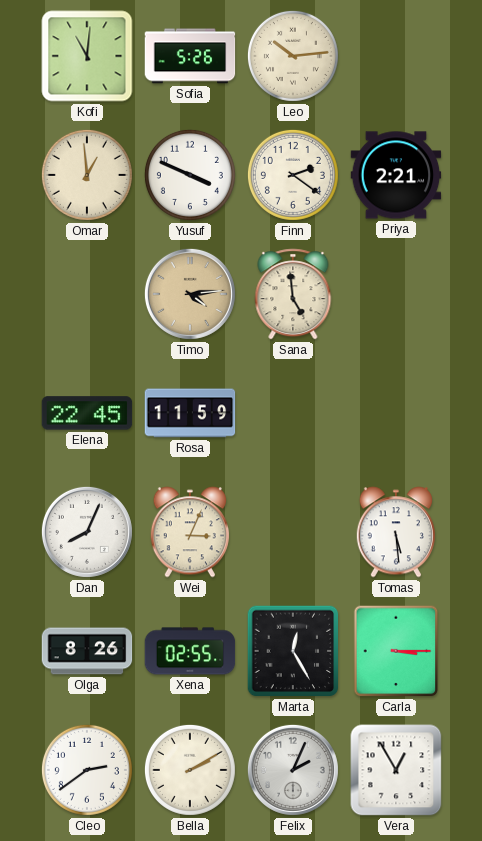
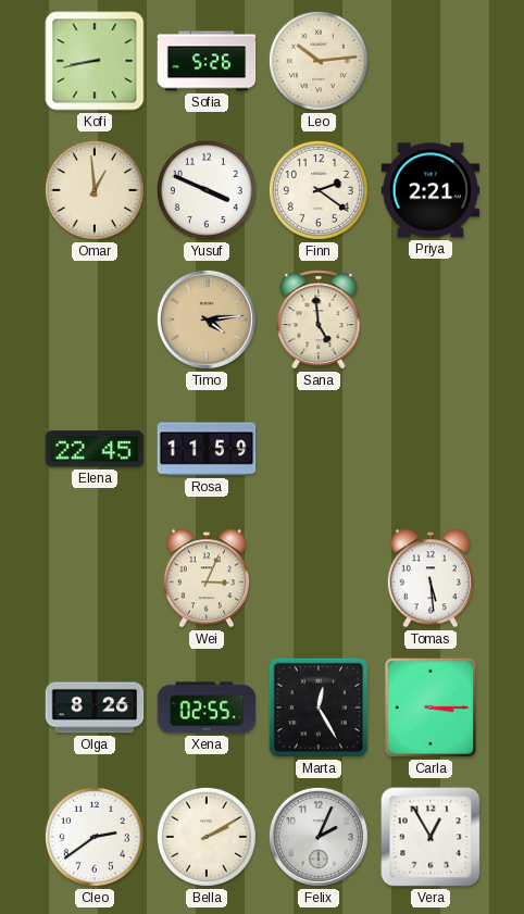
Kofi: 11:01 -> 8:43 (95, 61)
Dan: 8:04 -> none (87, 532)
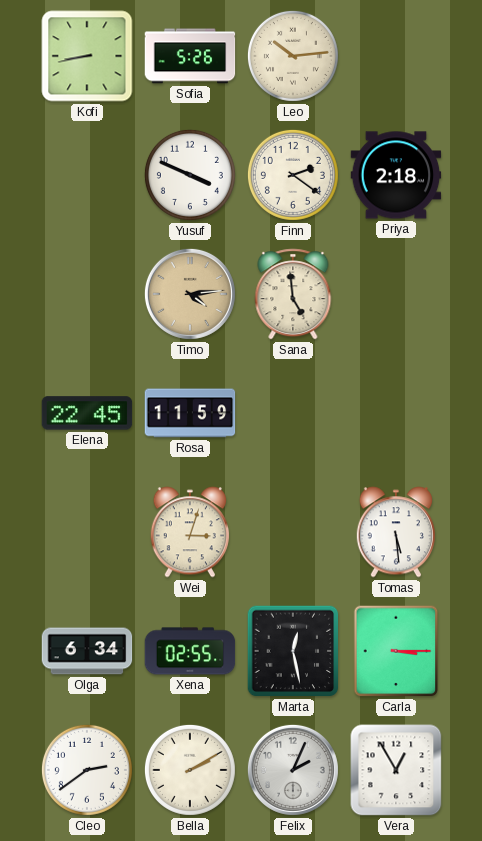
Omar: 12:59 -> none (95, 190)
Priya: 2:21 -> 2:18 (396, 175)
Wei: 3:04 -> 3:03 (190, 532)
Olga: 8:26 -> 6:34 (87, 651)
Marta: 12:25 -> 12:28 (293, 651)
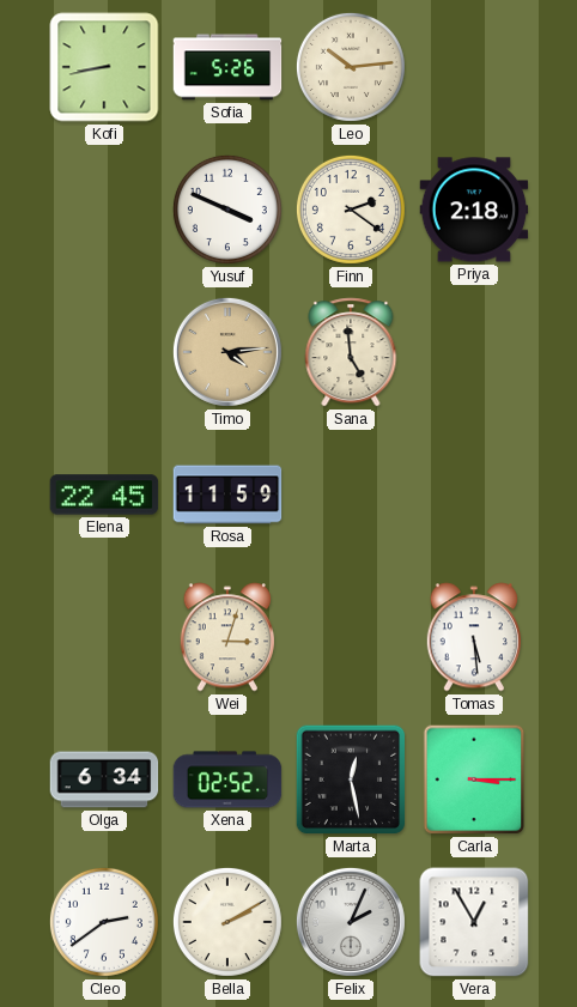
Xena: 02:55 -> 02:52 (227, 779)
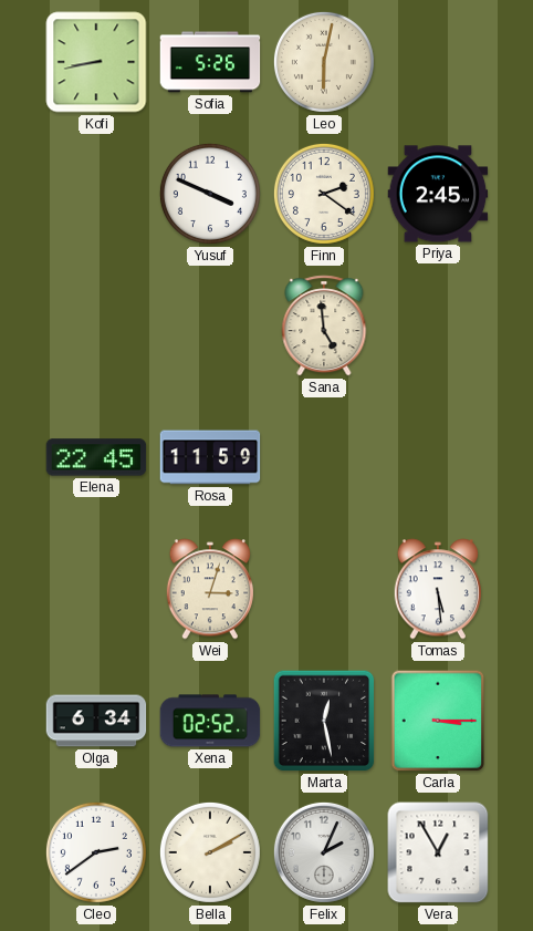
Leo: 10:14 -> 6:02 (324, 62)
Priya: 2:18 -> 2:45 (438, 194)
Timo: 4:14 -> none (227, 352)
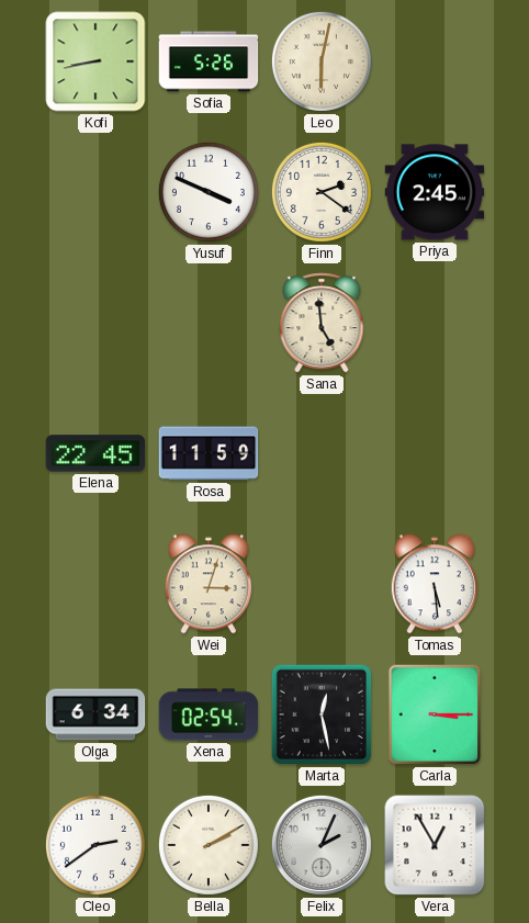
Xena: 02:52 -> 02:54 (209, 714)
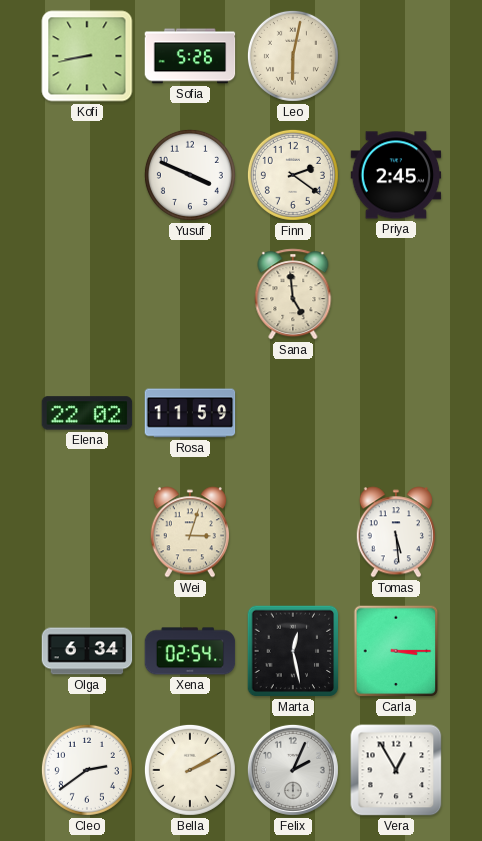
Elena: 22:45 -> 22:02 (87, 413)
